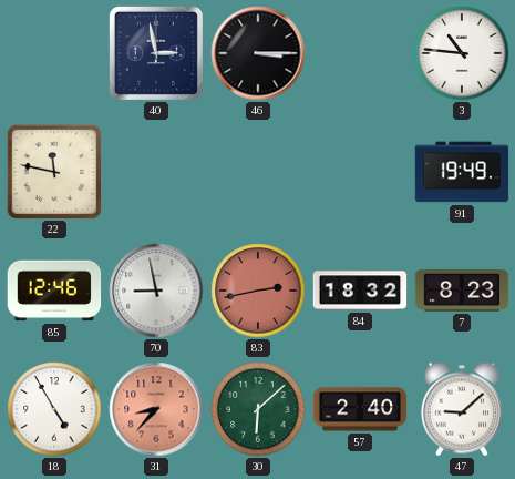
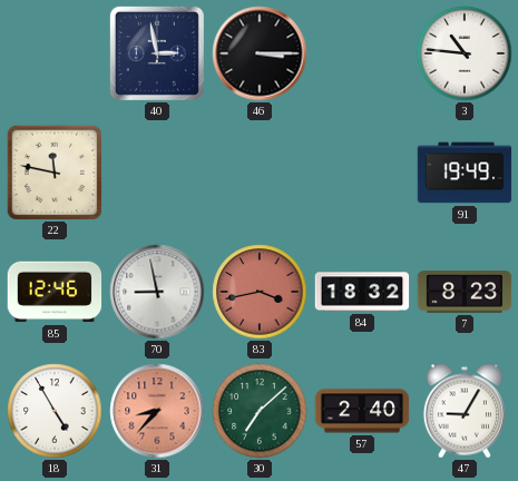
83: 2:43 -> 3:43 (260, 292)
30: 6:08 -> 7:08 (260, 411)
47: 9:08 -> 9:05 (465, 411)
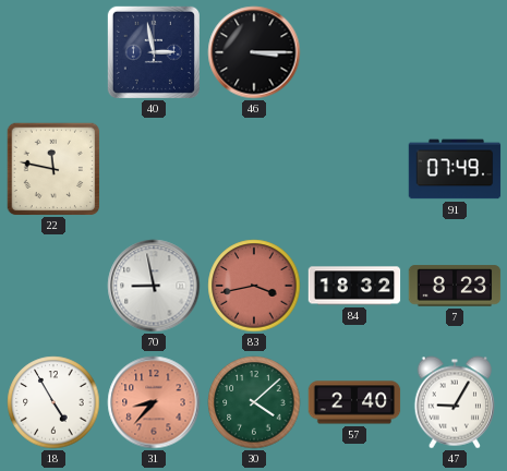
3: 10:46 -> none (465, 53)
91: 19:49 -> 07:49 (455, 169)
85: 12:46 -> none (55, 292)
30: 7:08 -> 4:08 (254, 402)
